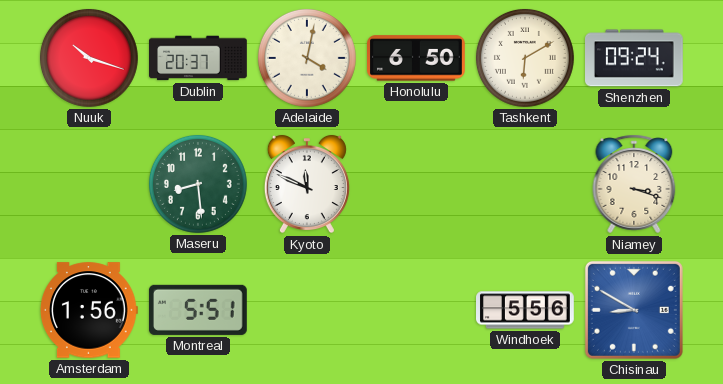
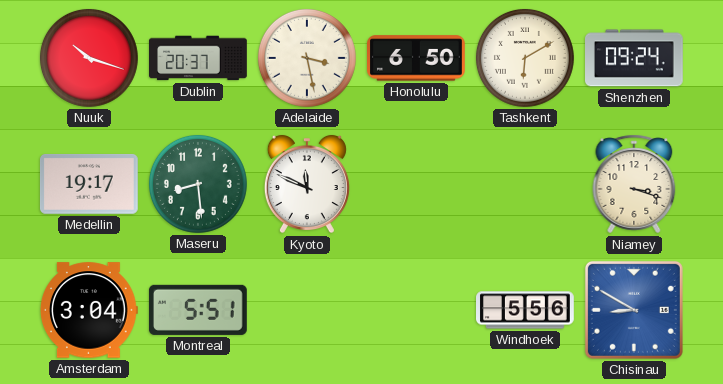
Adelaide: 4:02 -> 3:28 (307, 58)
Medellin: none -> 19:17 (89, 184)
Amsterdam: 1:56 -> 3:04 (89, 310)
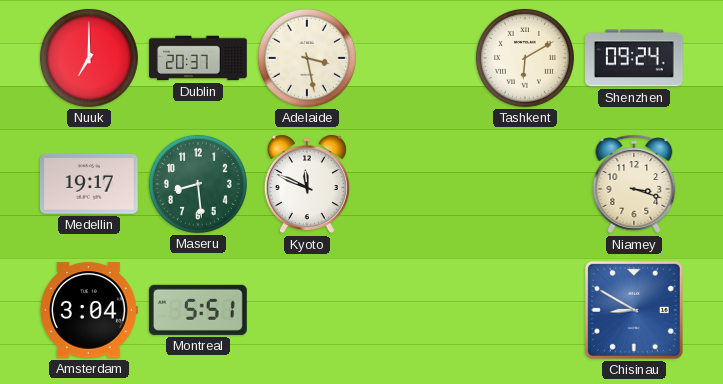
Nuuk: 10:18 -> 7:00 (89, 58)
Honolulu: 6:50 -> none (417, 58)
Windhoek: 5:56 -> none (526, 310)
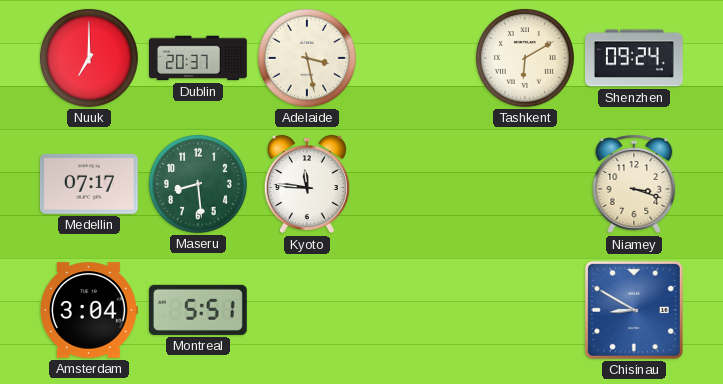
Medellin: 19:17 -> 07:17 (89, 184)
Kyoto: 11:49 -> 11:46 (307, 184)
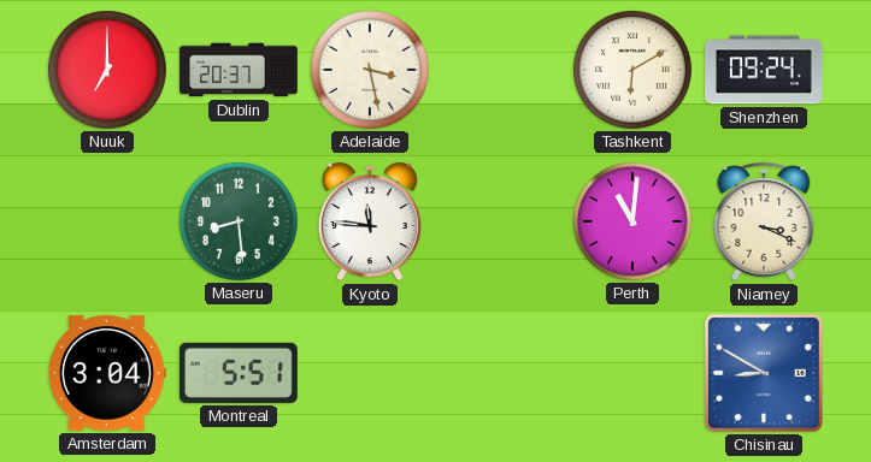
Medellin: 07:17 -> none (89, 184)
Perth: none -> 11:01 (632, 221)
Niamey: 3:18 -> 3:19 (764, 221)
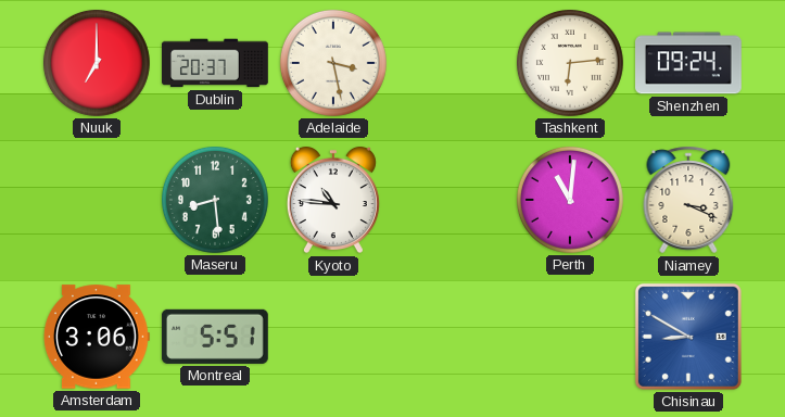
Tashkent: 6:10 -> 6:14 (570, 63)
Kyoto: 11:46 -> 10:46 (333, 200)
Amsterdam: 3:04 -> 3:06 (97, 337)
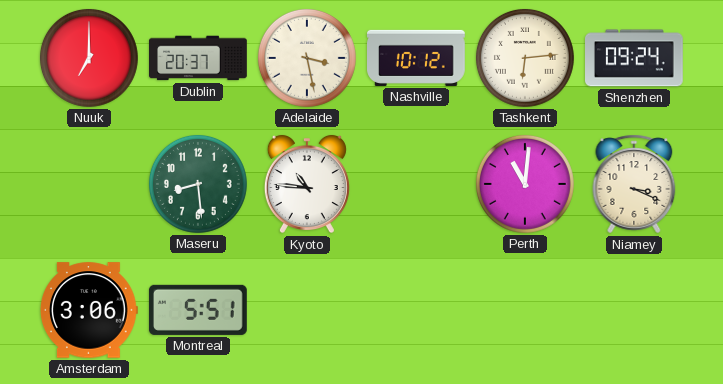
Nashville: none -> 10:12 (417, 58)
Chisinau: 8:50 -> none (688, 337)
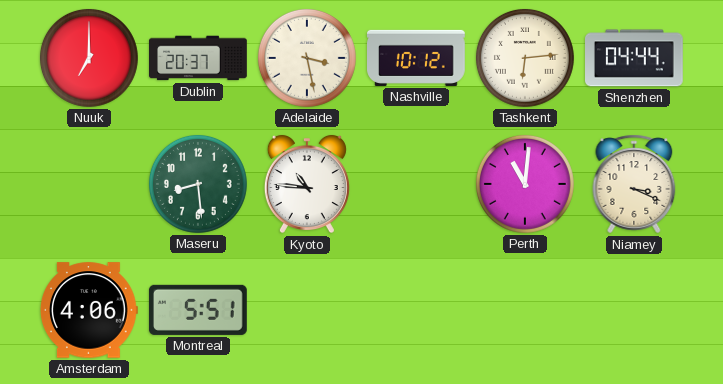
Shenzhen: 09:24 -> 04:44 (635, 58)
Amsterdam: 3:06 -> 4:06 (89, 310)
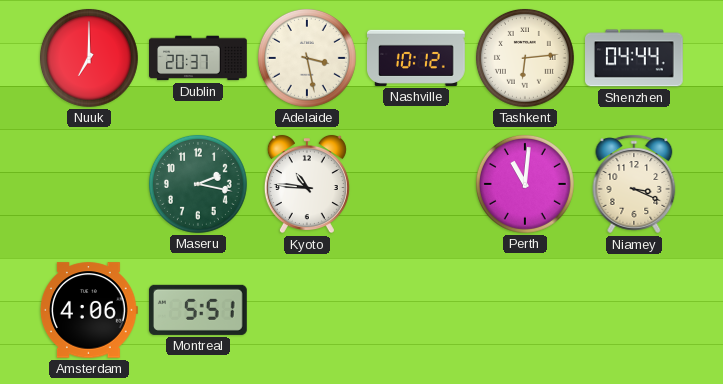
Maseru: 8:29 -> 2:17 (198, 184)
